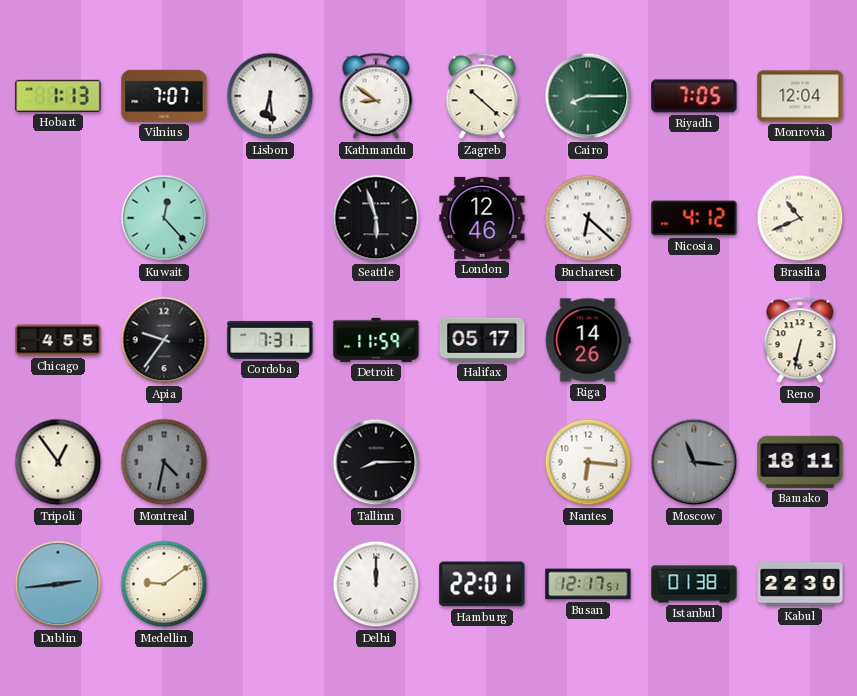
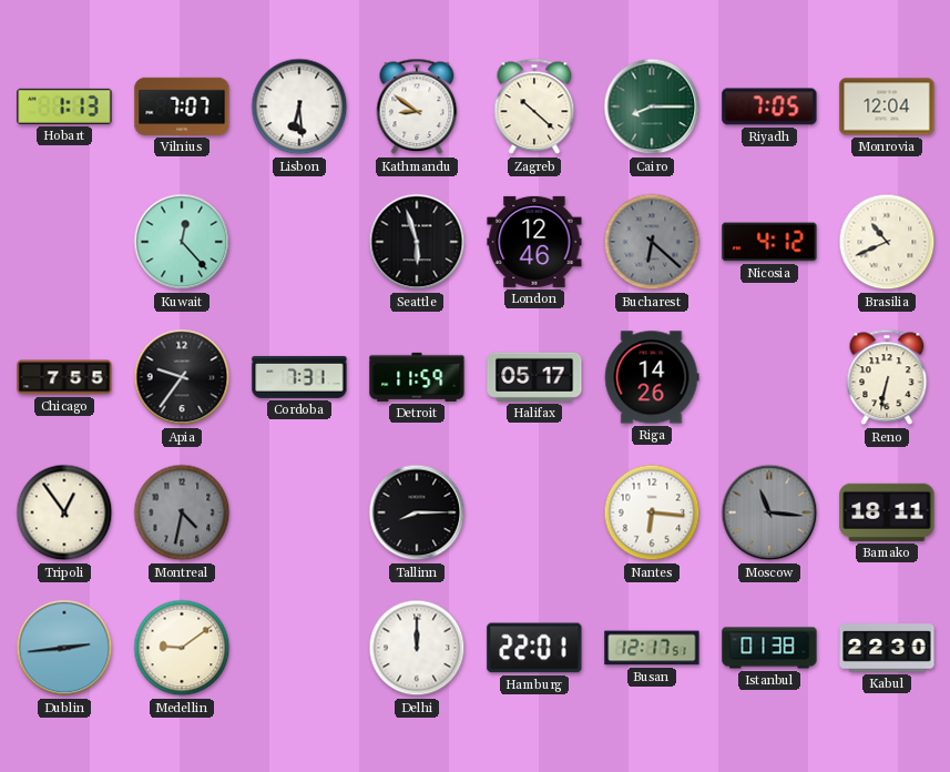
Bucharest dial: white -> grey (652, 242)
Chicago: 4:55 -> 7:55 (64, 377)
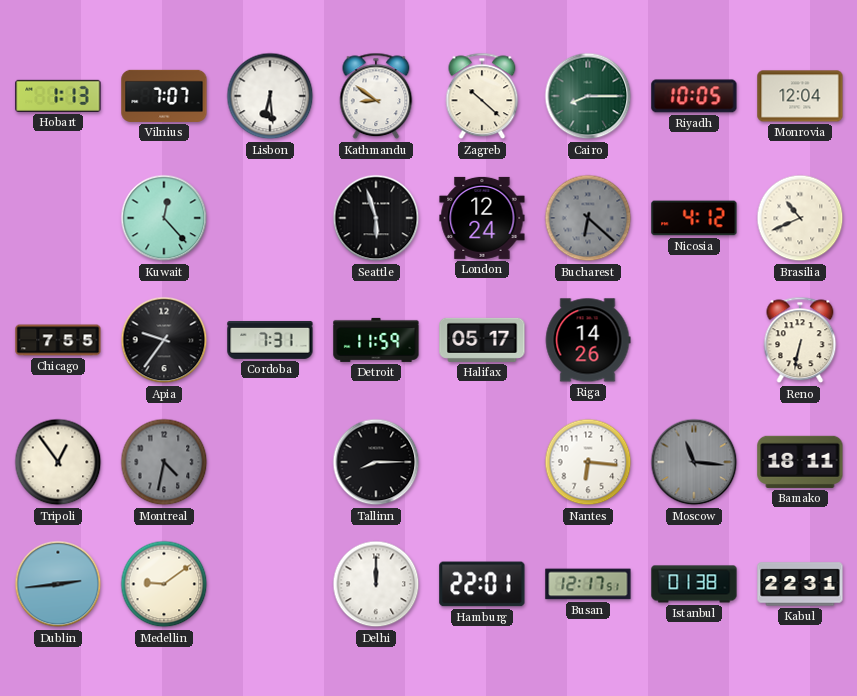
Riyadh: 7:05 -> 10:05 (694, 96)
London: 12:46 -> 12:24 (482, 218)
Kabul: 22:30 -> 22:31 (800, 584)
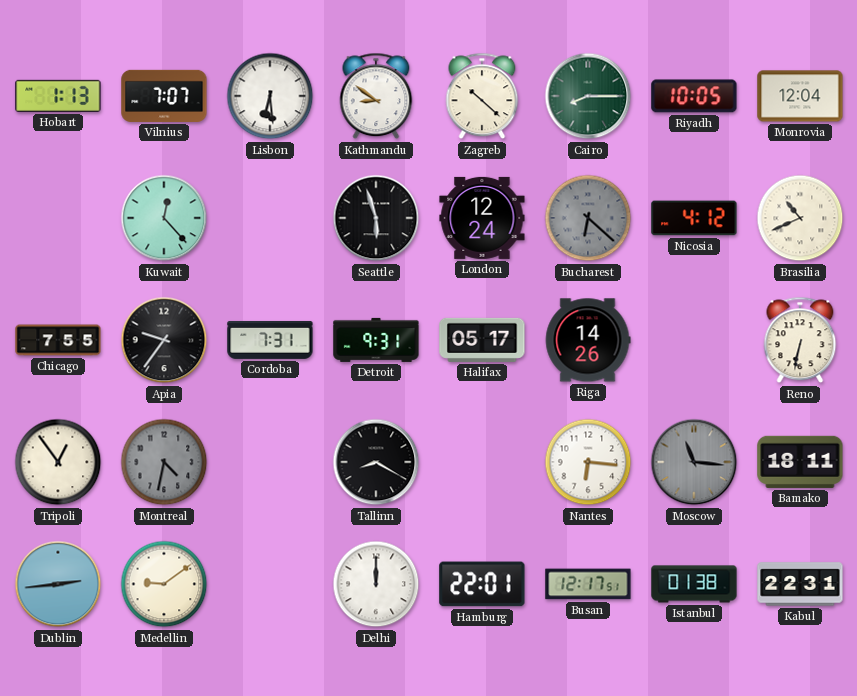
Detroit: 11:59 -> 9:31 (376, 340)
Tallinn: 8:15 -> 8:20 (376, 462)
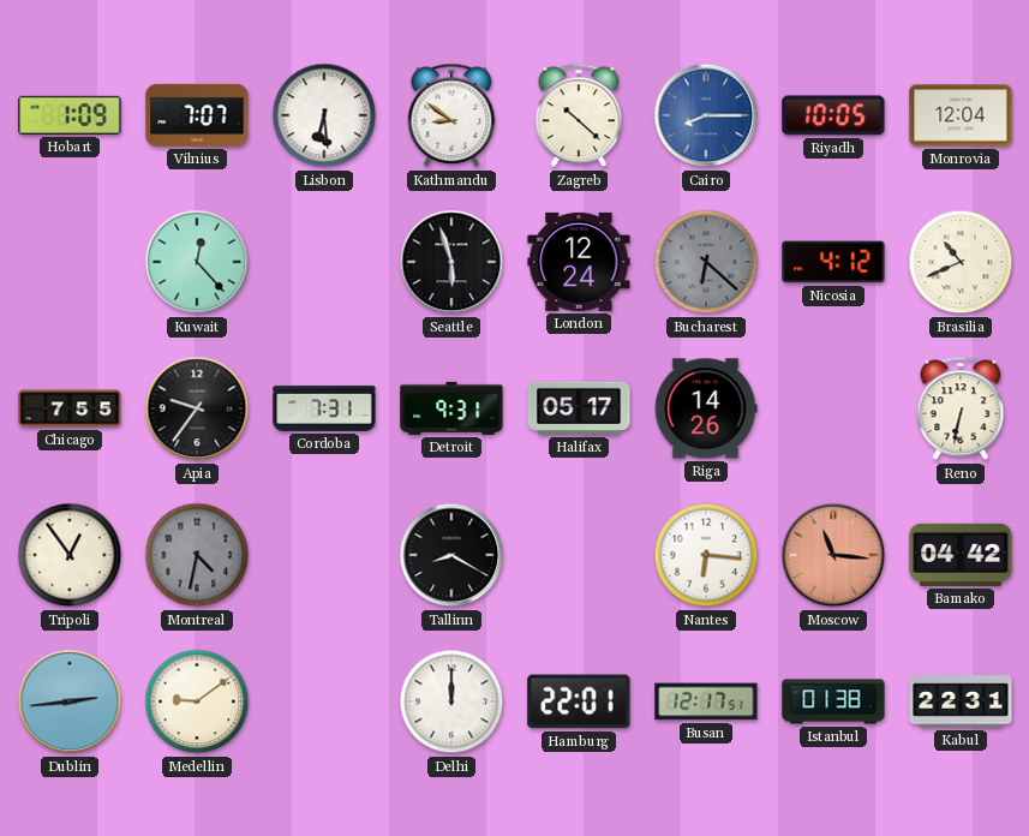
Hobart: 1:13 -> 1:09 (70, 115)
Cairo dial: green -> blue (706, 115)
Moscow dial: grey -> salmon (833, 555)
Bamako: 18:11 -> 04:42 (961, 555)
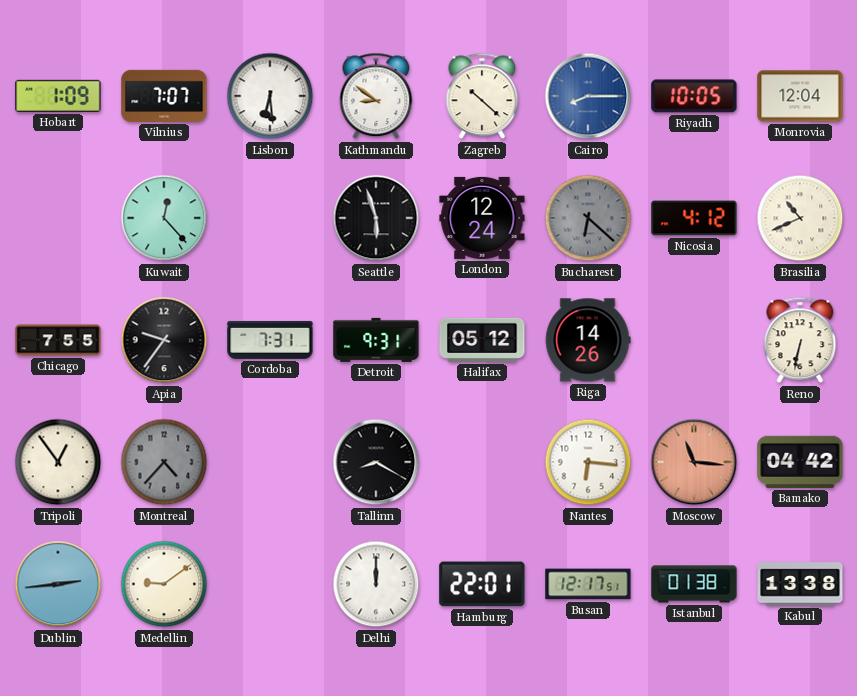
Halifax: 05:17 -> 05:12 (482, 340)
Montreal: 4:32 -> 4:37 (164, 462)
Kabul: 22:31 -> 13:38 (800, 584)
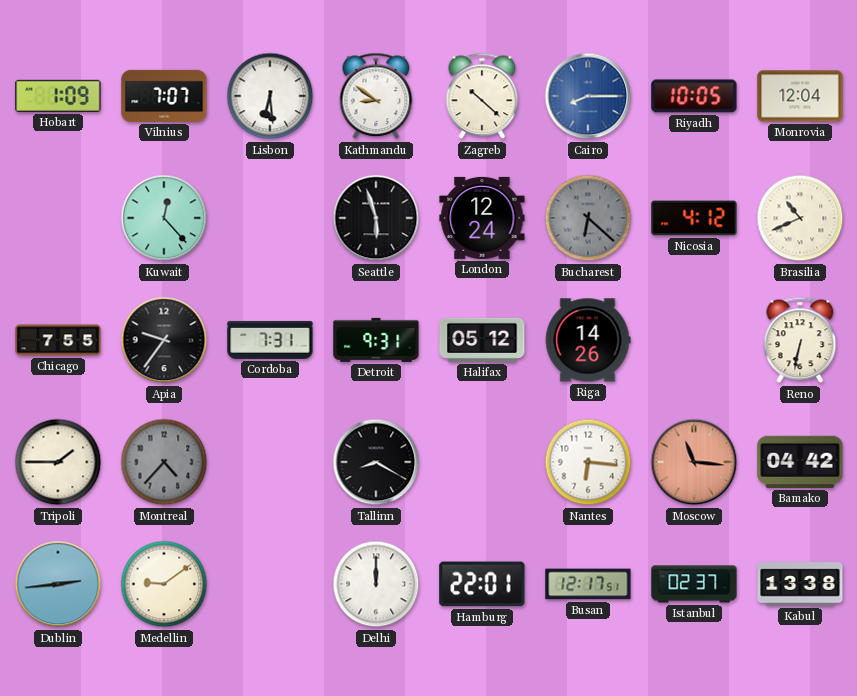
Tripoli: 12:54 -> 1:45 (58, 462)
Istanbul: 01:38 -> 02:37 (694, 584)
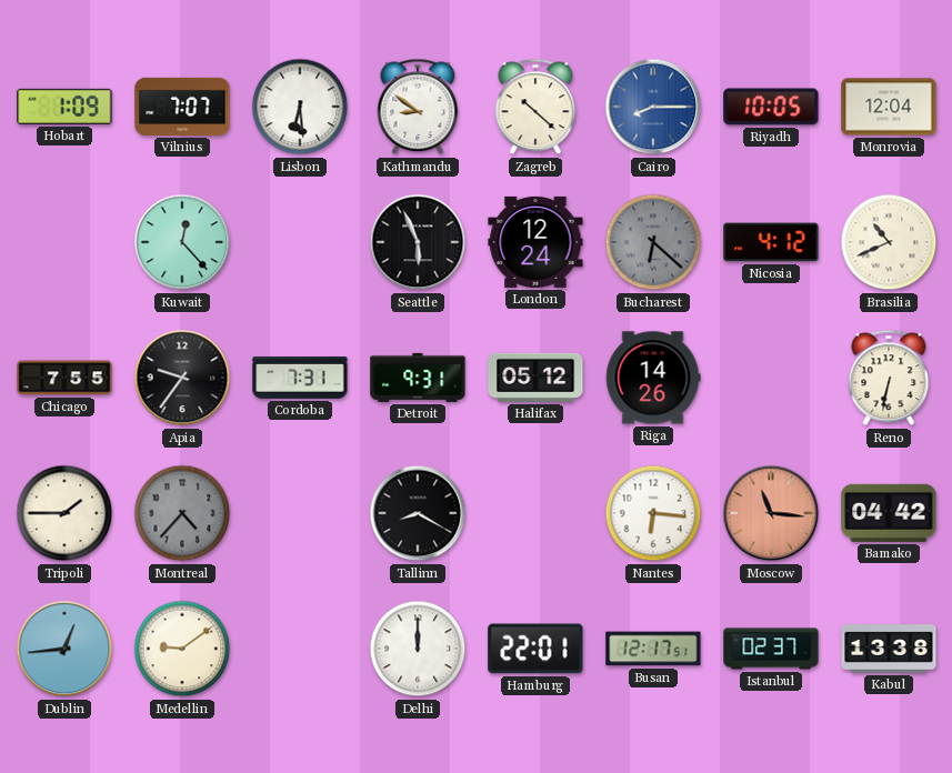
Seattle: 5:57 -> 5:56 (418, 242)
Dublin: 2:44 -> 12:44 (64, 649)
